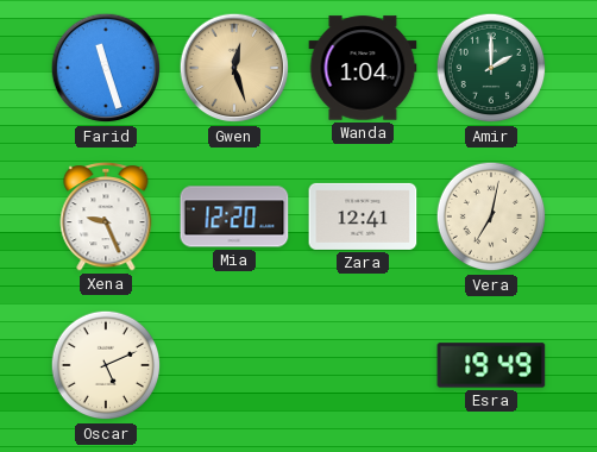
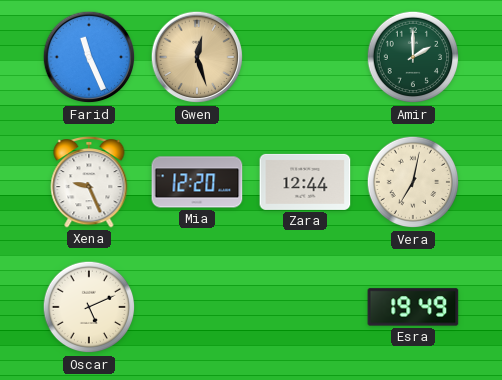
Farid: 11:27 -> 11:26 (89, 57)
Wanda: 1:04 -> none (363, 68)
Zara: 12:41 -> 12:44 (305, 182)
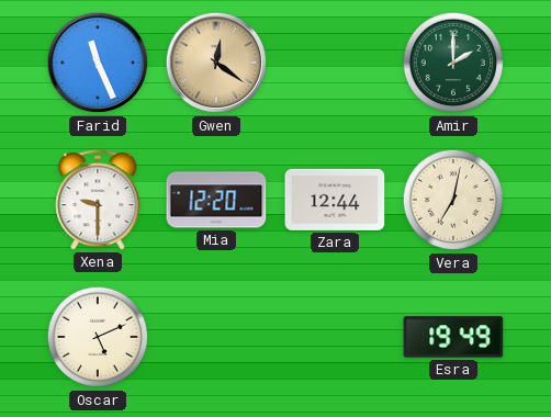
Gwen: 12:27 -> 12:21 (216, 63)
Xena: 9:26 -> 9:30 (98, 200)
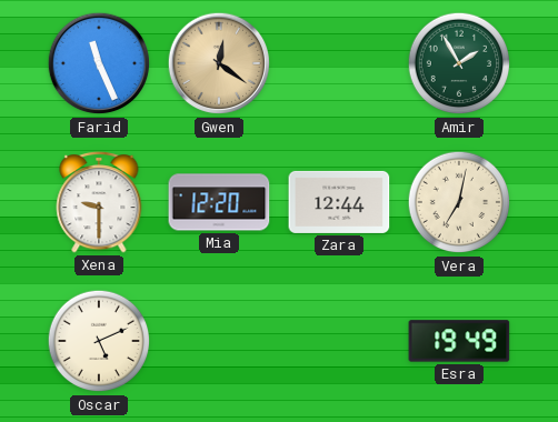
Amir: 2:00 -> 1:55 (459, 63)
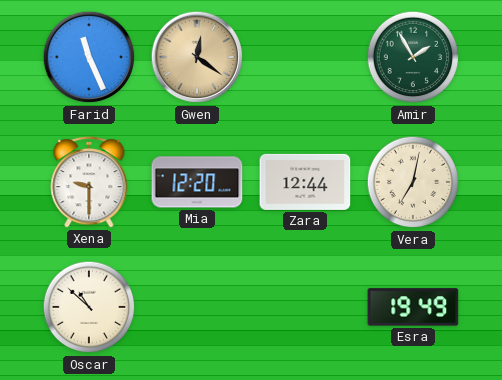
Oscar: 5:11 -> 10:52 (89, 307)
